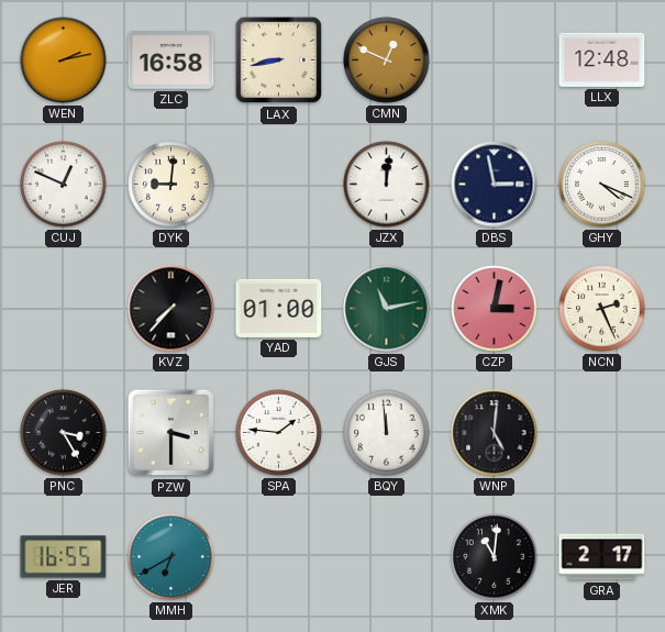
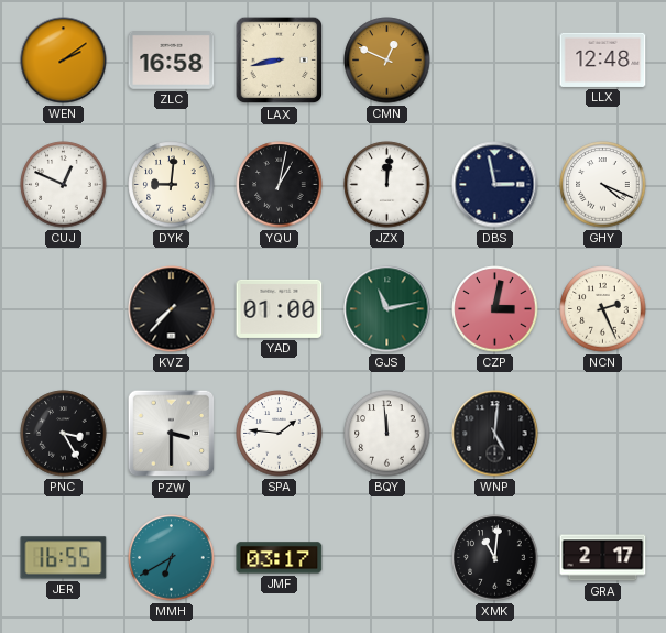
WEN: 2:13 -> 2:09 (64, 61)
YQU: none -> 1:02 (280, 185)
JMF: none -> 03:17 (280, 558)
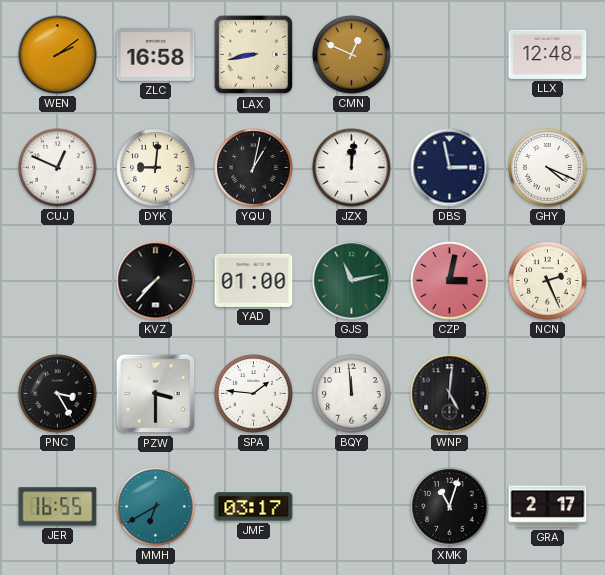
XMK: 11:01 -> 11:03 (450, 507)
